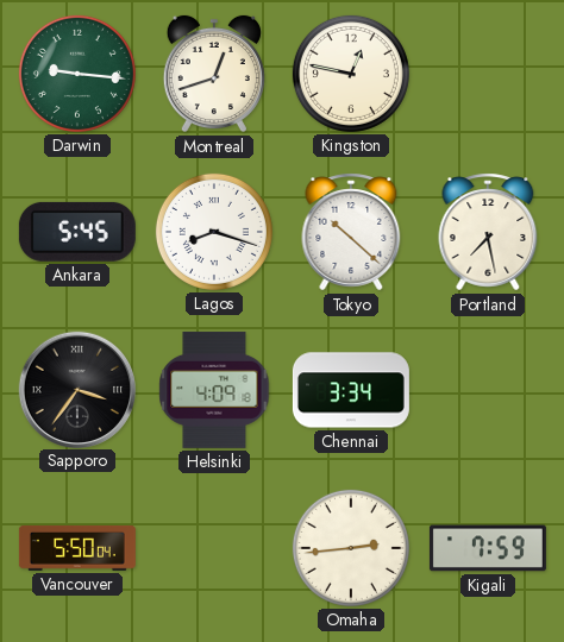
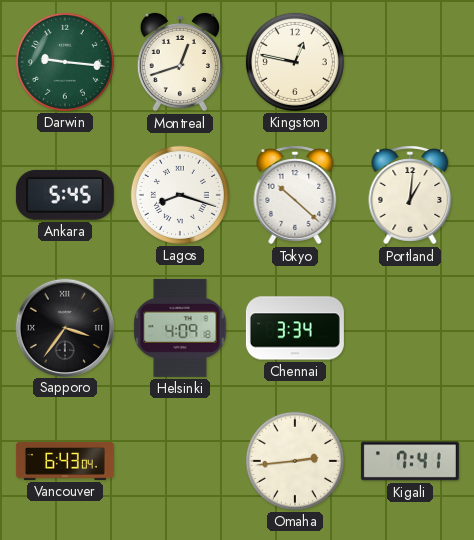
Portland: 7:28 -> 1:01 (410, 195)
Vancouver: 5:50 -> 6:43 (65, 461)
Kigali: 7:59 -> 7:41 (410, 461)
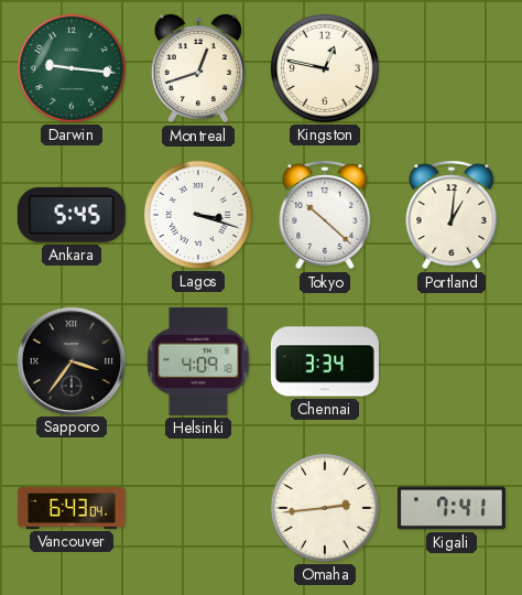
Lagos: 8:18 -> 3:18 (198, 215)
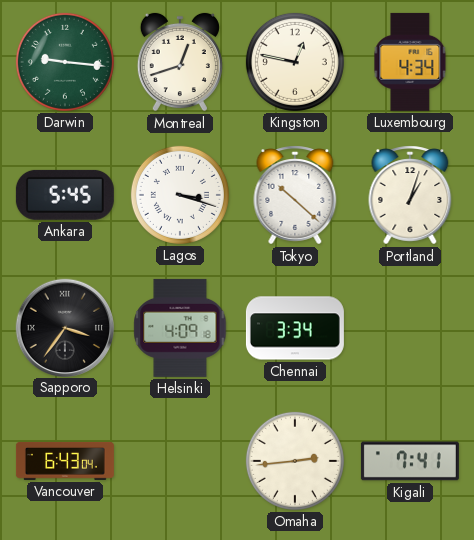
Luxembourg: none -> 4:34 (410, 62)
Portland: 1:01 -> 1:03 (410, 195)
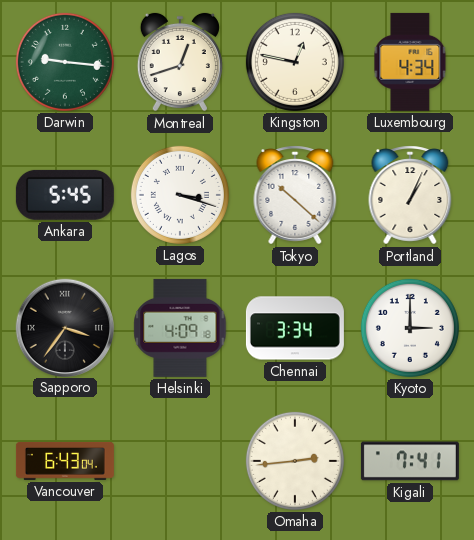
Portland: 1:03 -> 1:04 (410, 195)
Kyoto: none -> 3:00 (410, 328)
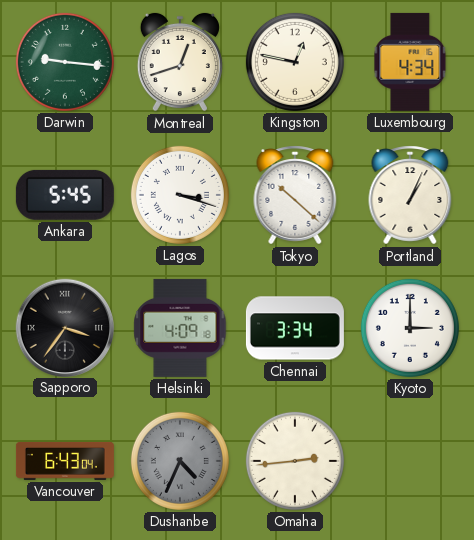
Dushanbe: none -> 4:34 (180, 461)
Kigali: 7:41 -> none (410, 461)
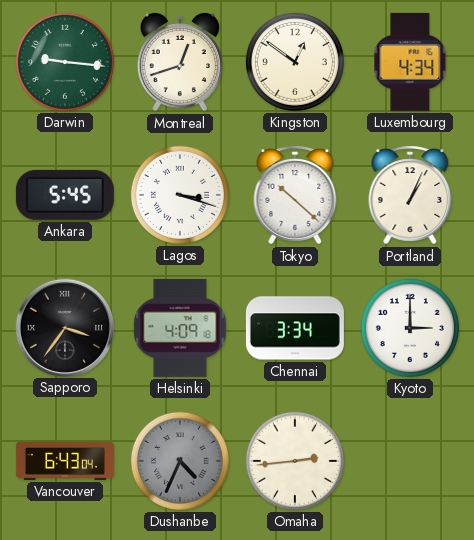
Kingston: 12:47 -> 12:51 (295, 62)
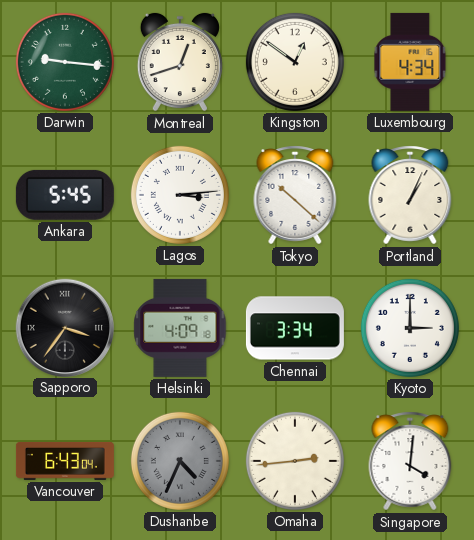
Lagos: 3:18 -> 3:14 (180, 195)
Singapore: none -> 4:01 (410, 461)
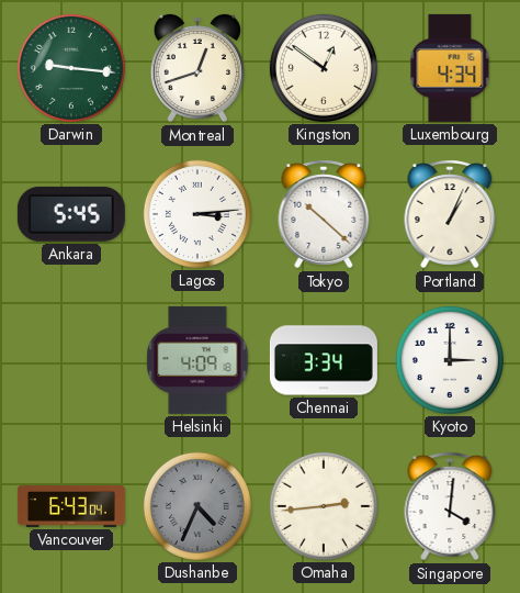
Sapporo: 3:36 -> none (64, 327)
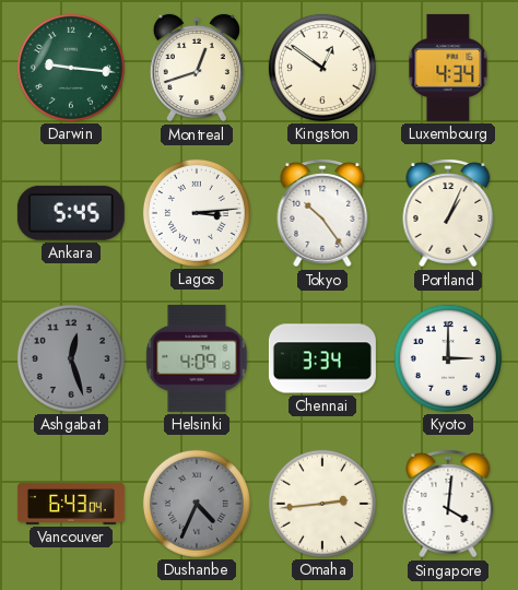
Tokyo: 10:22 -> 10:24 (322, 213)
Ashgabat: none -> 12:27 (71, 358)
